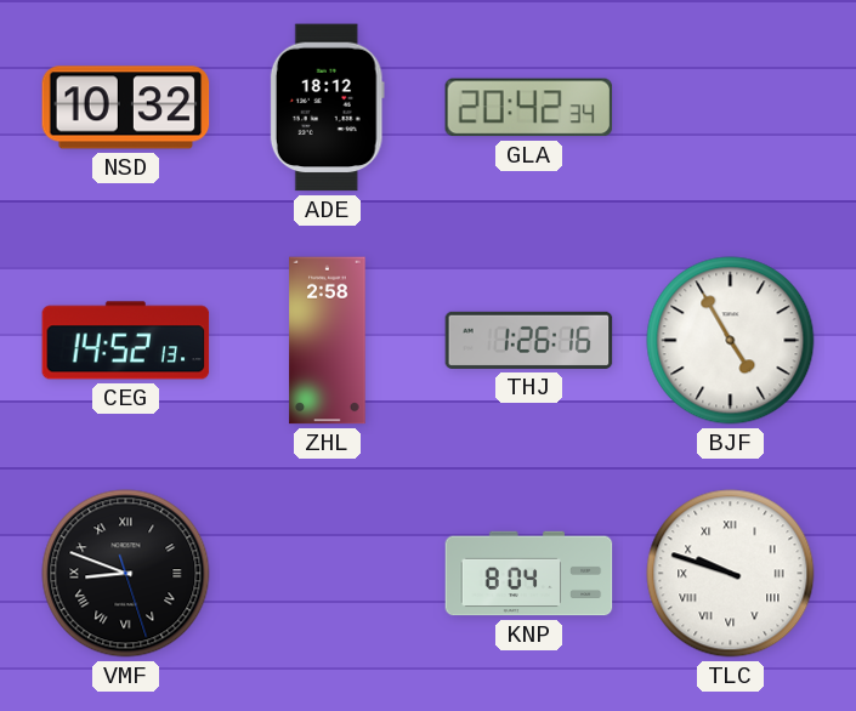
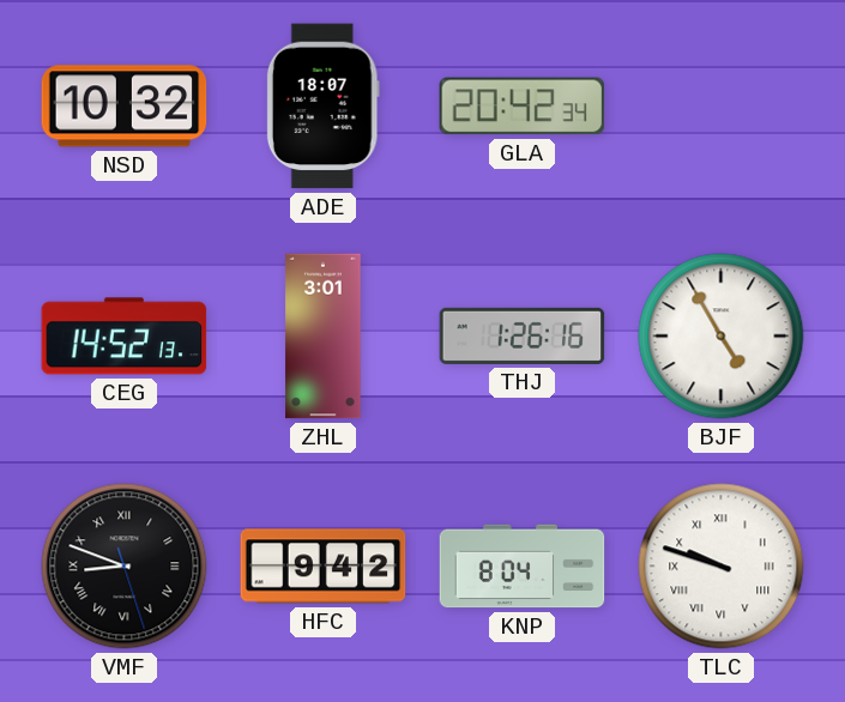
ADE: 18:12 -> 18:07 (322, 107)
ZHL: 2:58 -> 3:01 (324, 337)
HFC: none -> 9:42 (324, 567)
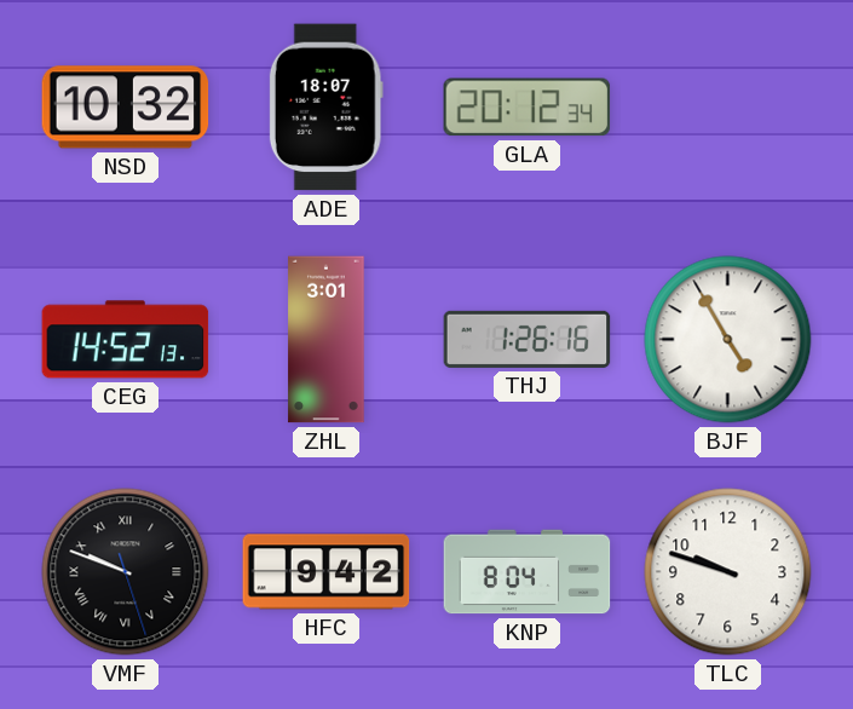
GLA: 20:42 -> 20:12 (528, 108)
VMF: 8:48 -> 9:48 (126, 572)
TLC numerals: Roman -> Arabic (728, 572)
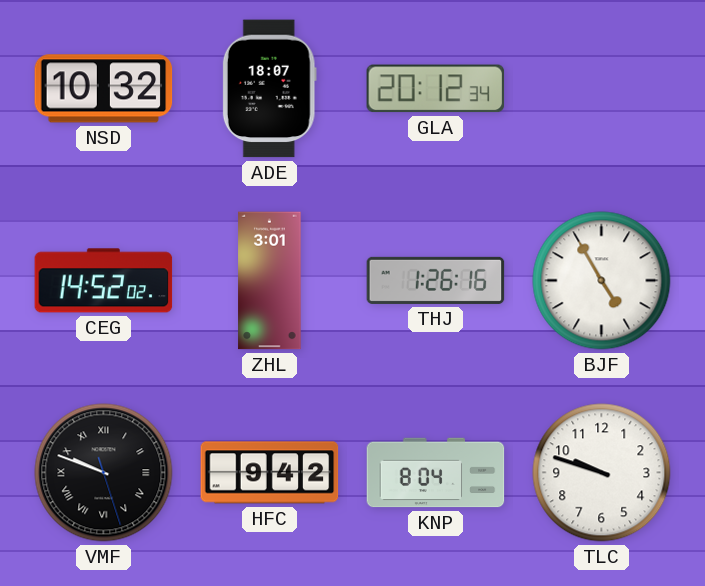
CEG: 14:52:13 -> 14:52:02 (104, 281)
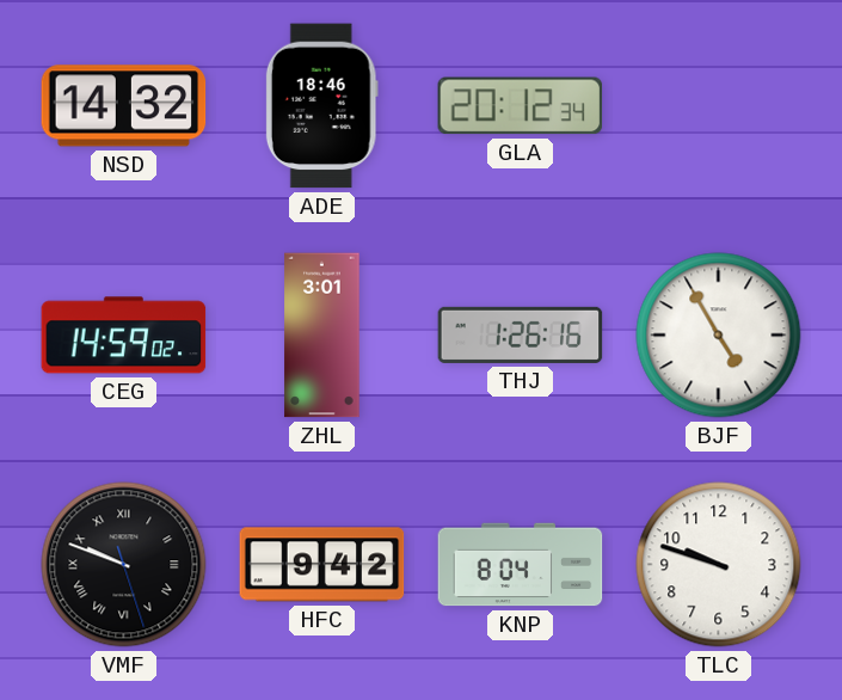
NSD: 10:32 -> 14:32 (124, 106)
ADE: 18:07 -> 18:46 (321, 106)
CEG: 14:52 -> 14:59 (124, 336)
